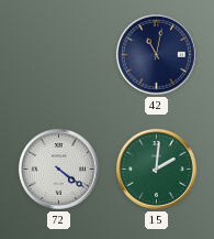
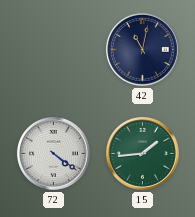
15: 2:01 -> 1:44 (142, 153)
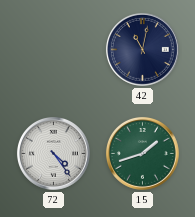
72: 4:21 -> 4:24 (53, 153)
15: 1:44 -> 1:42 (142, 153)
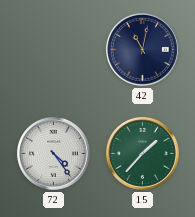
15: 1:42 -> 1:37 (142, 153)
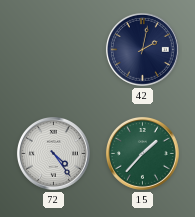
42: 11:02 -> 2:02 (142, 49)
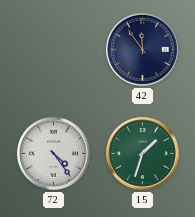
42: 2:02 -> 11:54 (142, 49)
15: 1:37 -> 1:33 (142, 153)
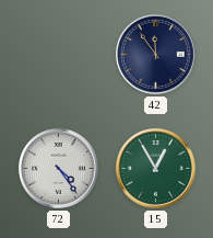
15: 1:33 -> 12:55 (155, 168)
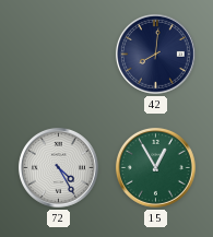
42: 11:54 -> 8:01 (155, 54)
72: 4:24 -> 4:25 (58, 167)
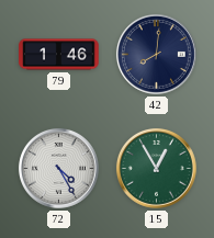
79: none -> 1:46 (59, 55)
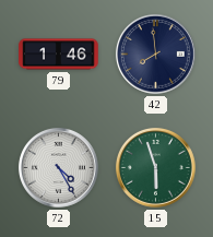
42: 8:01 -> 7:59 (155, 54)
15: 12:55 -> 5:57 (155, 167)
